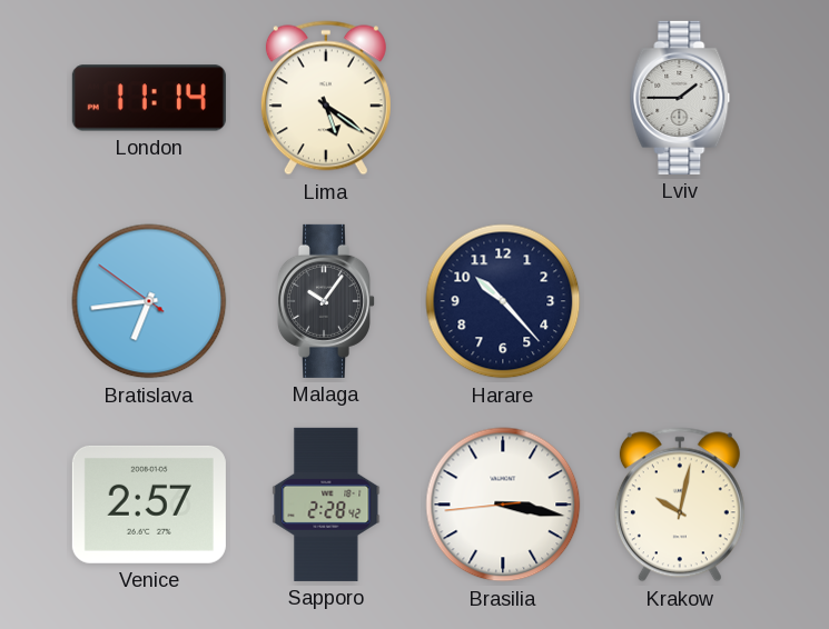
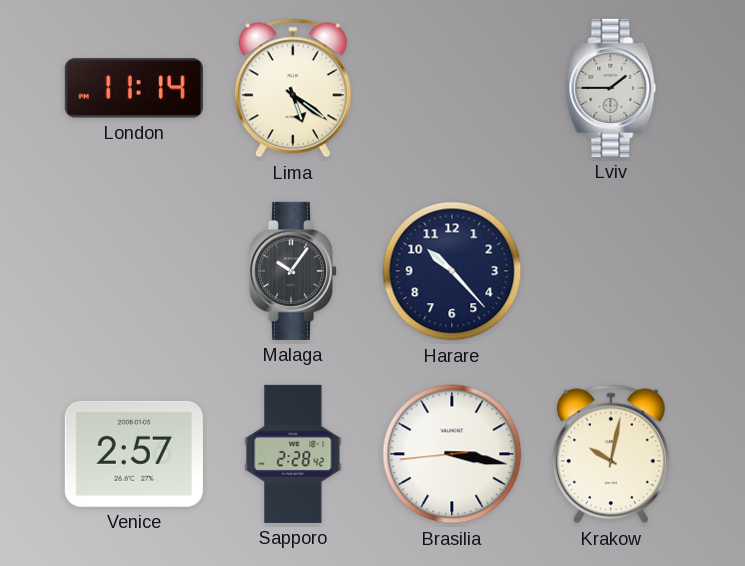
Bratislava: 6:43 -> none (149, 301)
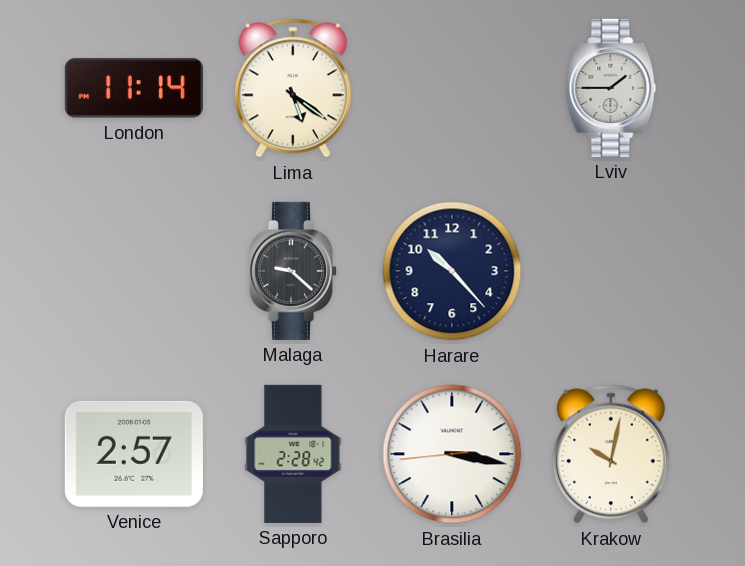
Malaga: 10:06 -> 9:22 (292, 271)
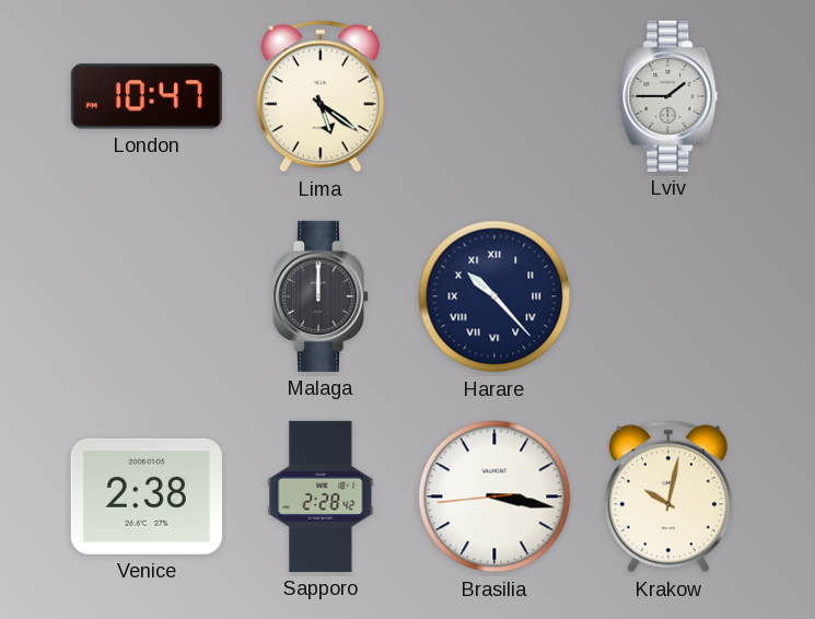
London: 11:14 -> 10:47 (147, 96)
Malaga: 9:22 -> 12:00 (319, 296)
Harare numerals: Arabic -> Roman (494, 296)
Venice: 2:57 -> 2:38 (147, 497)
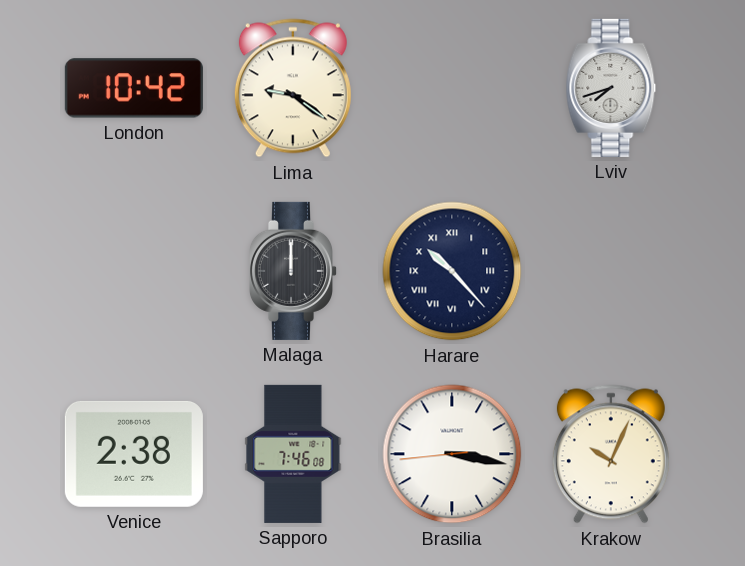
London: 10:47 -> 10:42 (134, 88)
Lima: 5:21 -> 9:21 (293, 88)
Lviv: 1:45 -> 7:42 (611, 88)
Sapporo: 2:28 -> 7:46 (293, 454)
Krakow: 10:02 -> 10:04 (611, 454)
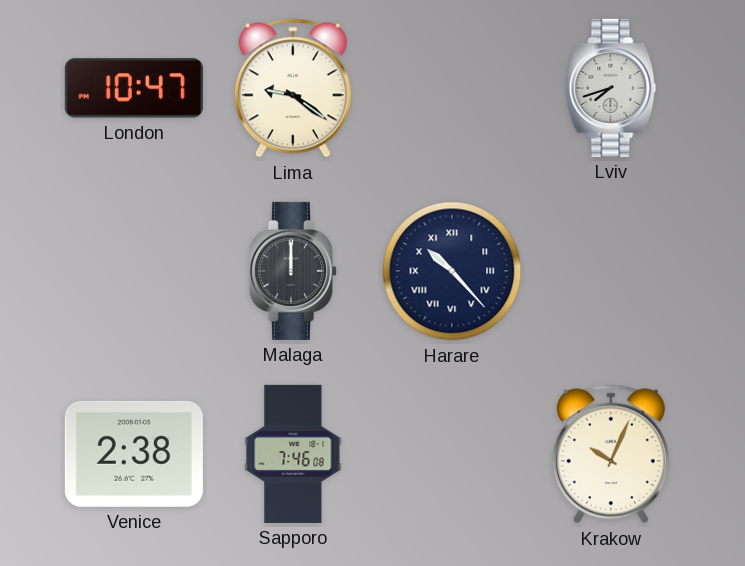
London: 10:42 -> 10:47 (134, 88)
Brasilia: 3:16 -> none (452, 454)
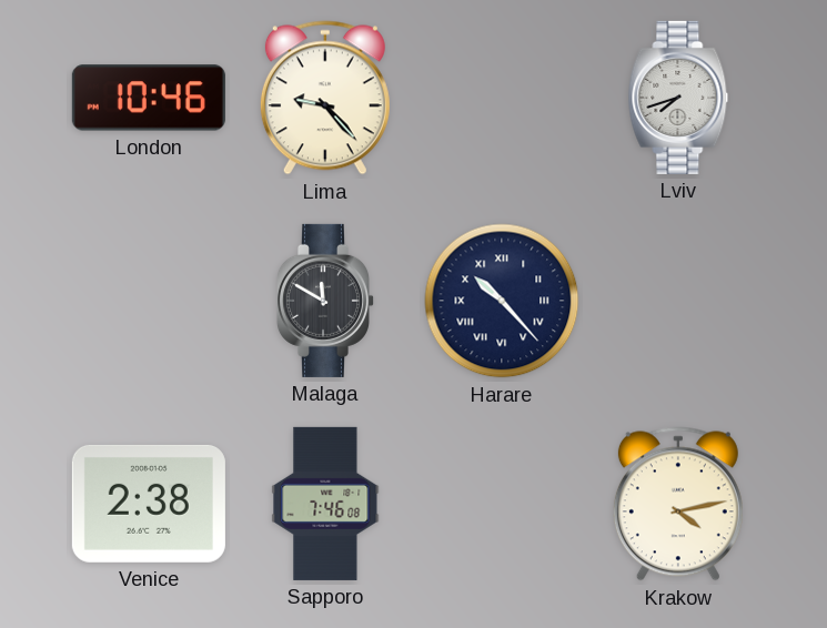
London: 10:47 -> 10:46 (149, 98)
Lima: 9:21 -> 9:23 (325, 98)
Malaga: 12:00 -> 11:50 (324, 301)
Krakow: 10:04 -> 4:13 (678, 504)
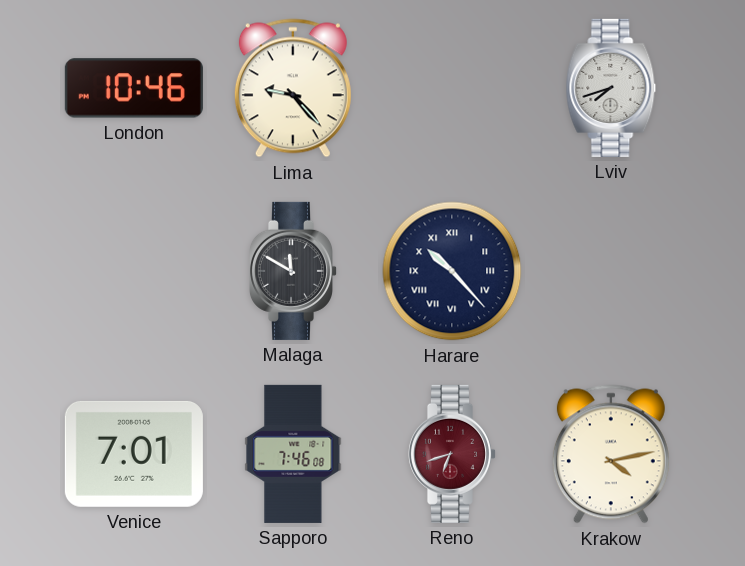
Venice: 2:38 -> 7:01 (134, 454)
Reno: none -> 6:42 (451, 454)
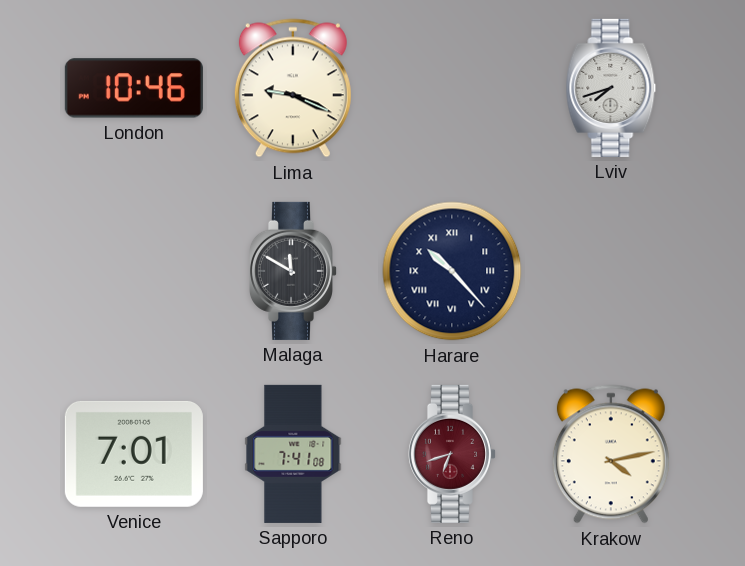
Lima: 9:23 -> 9:19 (293, 88)
Sapporo: 7:46 -> 7:41 (293, 454)
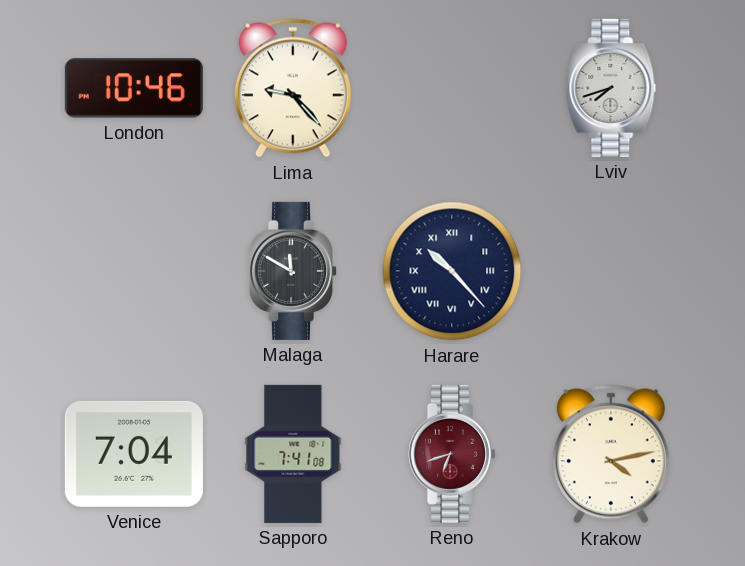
Lima: 9:19 -> 9:23 (293, 88)
Venice: 7:01 -> 7:04 (134, 454)
